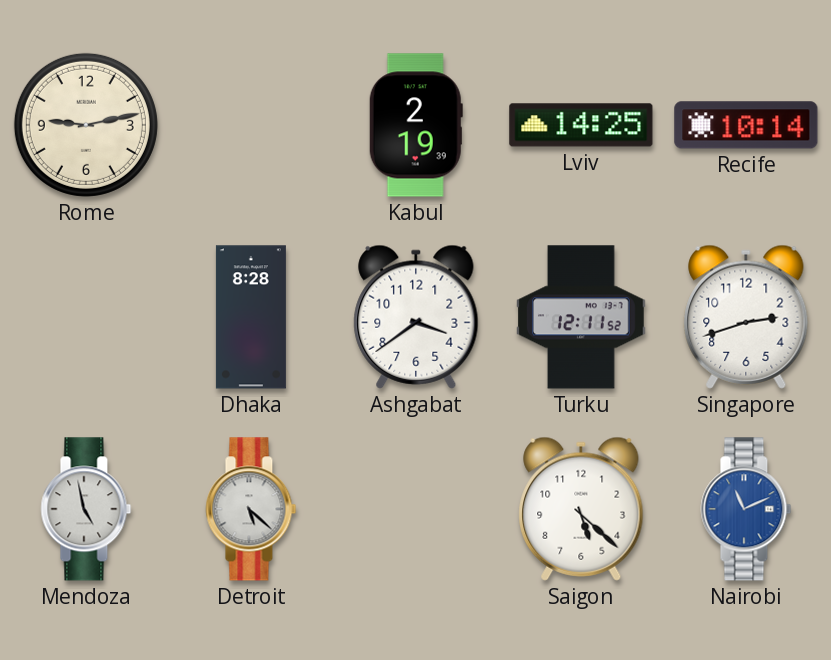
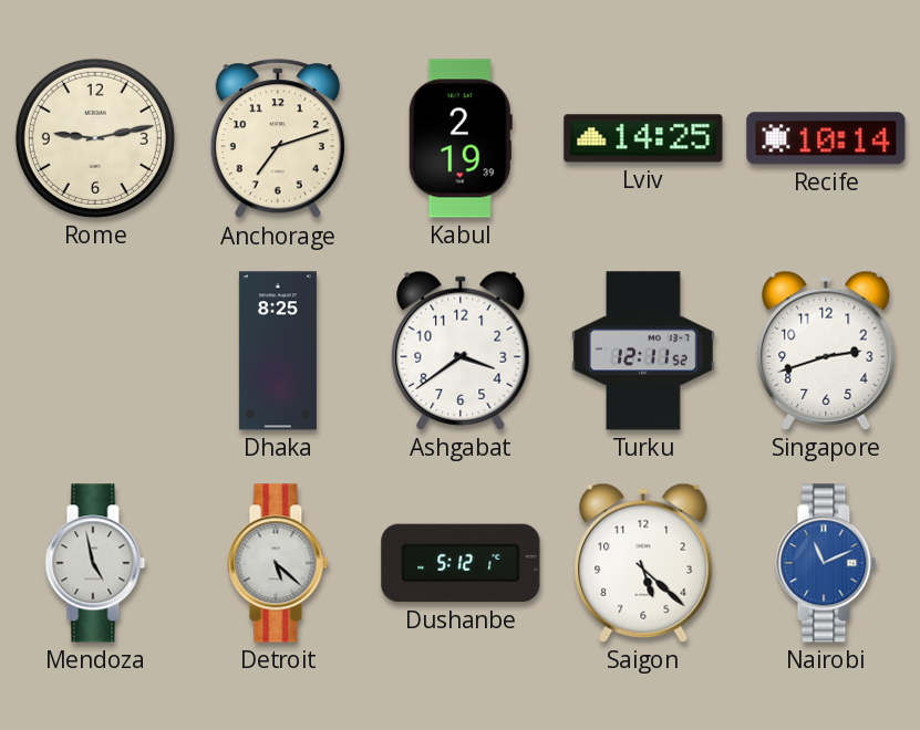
Anchorage: none -> 7:12 (278, 139)
Dhaka: 8:28 -> 8:25 (278, 351)
Dushanbe: none -> 5:12 (461, 563)
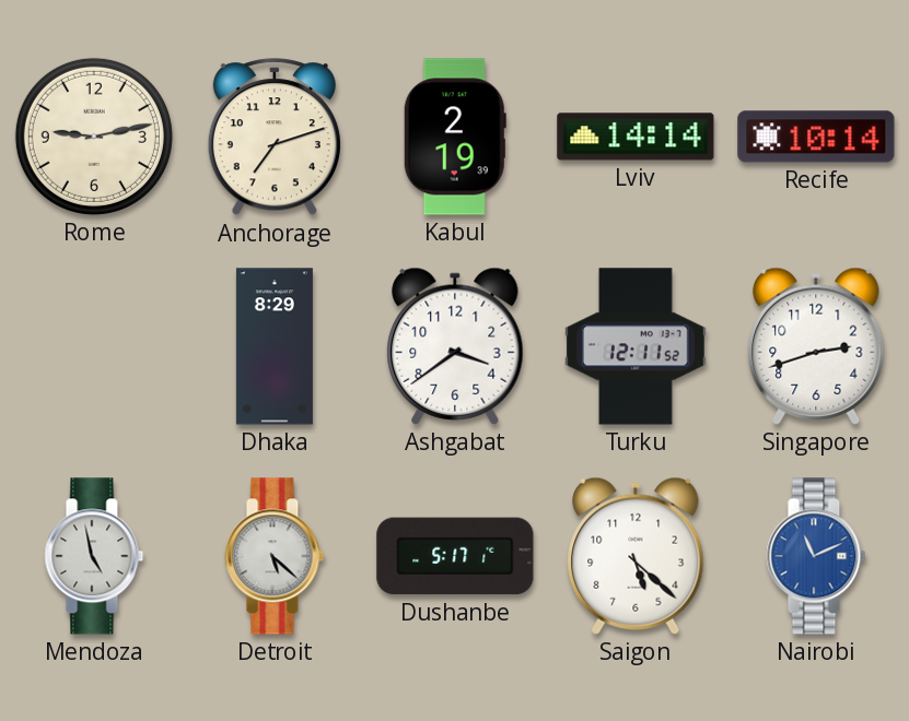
Lviv: 14:25 -> 14:14 (636, 137)
Dhaka: 8:25 -> 8:29 (275, 346)
Dushanbe: 5:12 -> 5:17 (455, 556)
